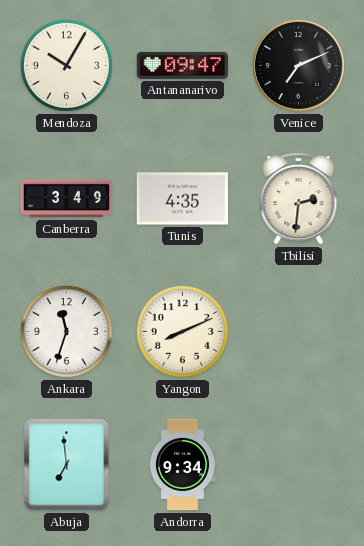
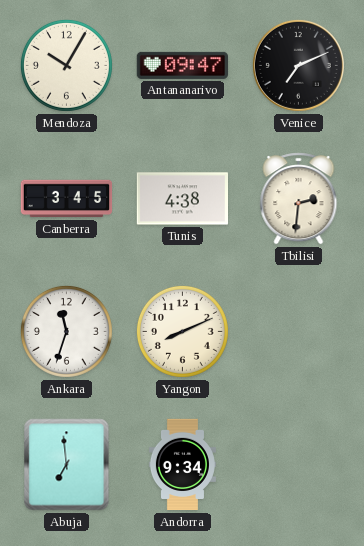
Canberra: 3:49 -> 3:45 (67, 199)
Tunis: 4:35 -> 4:38 (182, 199)
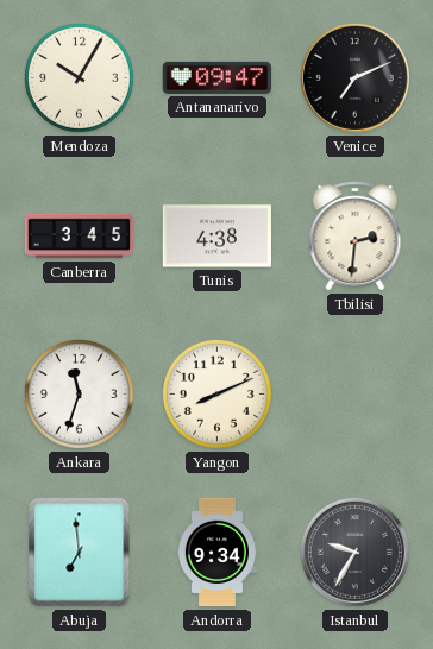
Istanbul: none -> 9:35 (354, 552)
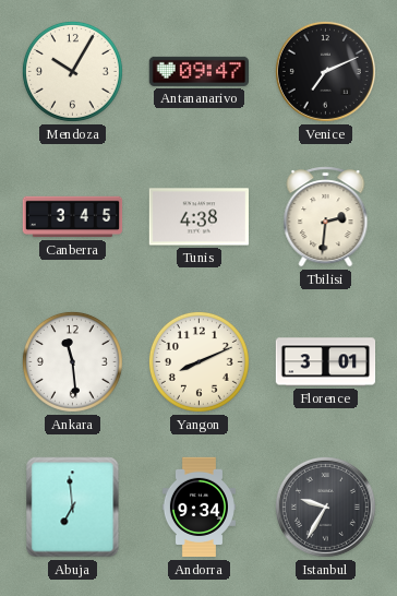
Ankara: 11:33 -> 11:29 (72, 361)
Florence: none -> 3:01 (326, 362)
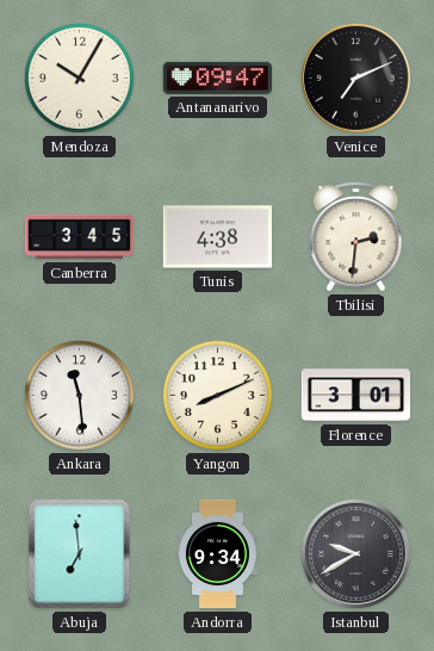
Istanbul: 9:35 -> 9:40 (355, 553)
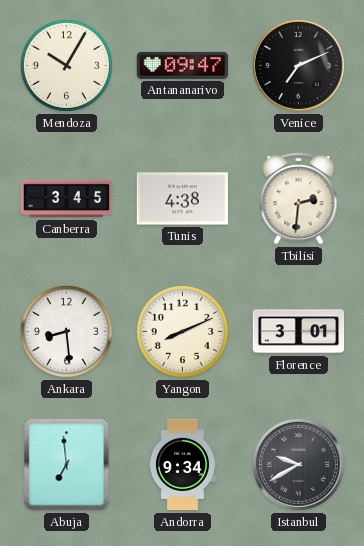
Ankara: 11:29 -> 8:29 (66, 331)
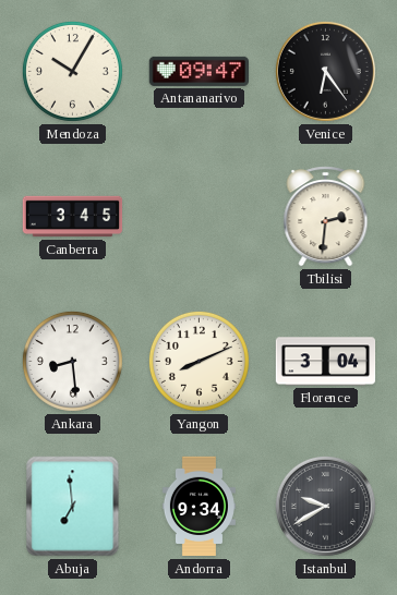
Venice: 7:11 -> 6:24 (325, 71)
Tunis: 4:38 -> none (182, 199)
Florence: 3:01 -> 3:04 (326, 362)
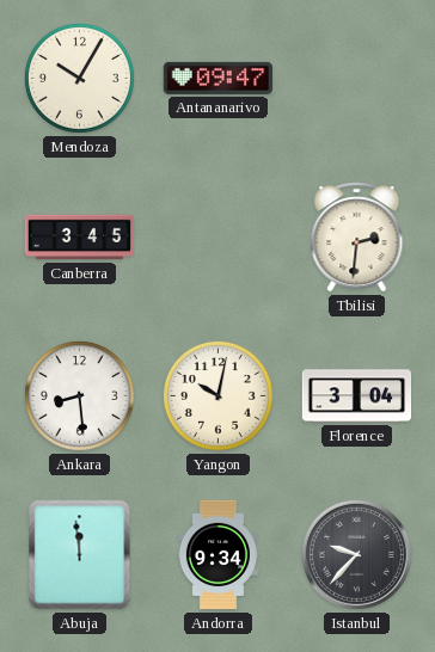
Venice: 6:24 -> none (325, 71)
Yangon: 8:11 -> 10:02 (217, 395)
Abuja: 6:59 -> 11:59 (80, 555)
Istanbul: 9:40 -> 9:37 (356, 554)
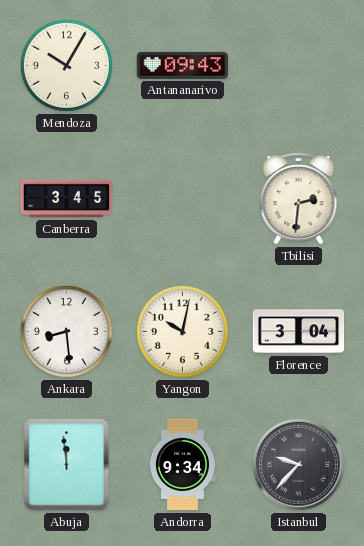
Antananarivo: 09:47 -> 09:43 (182, 65)
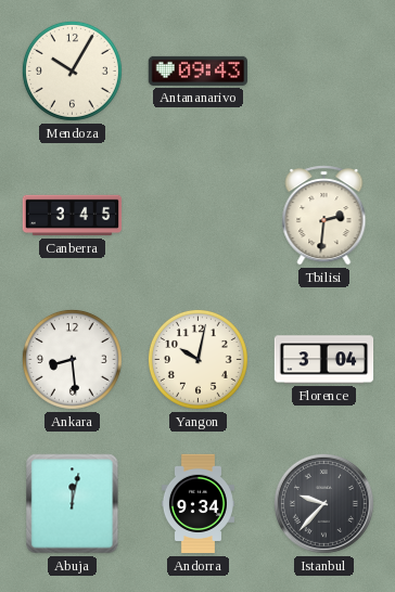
Abuja: 11:59 -> 12:02 (73, 504)
